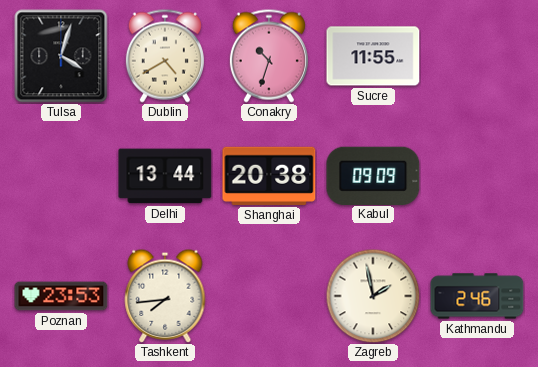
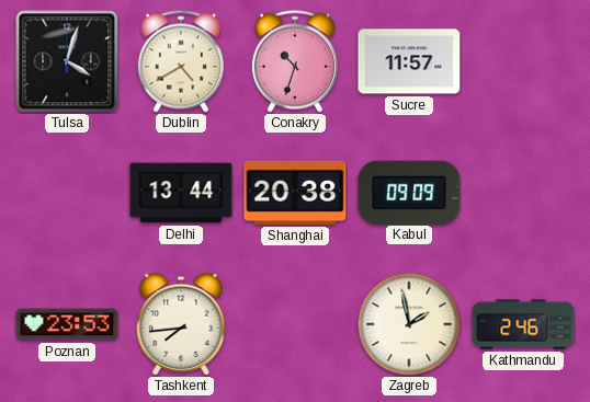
Sucre: 11:55 -> 11:57 (409, 61)
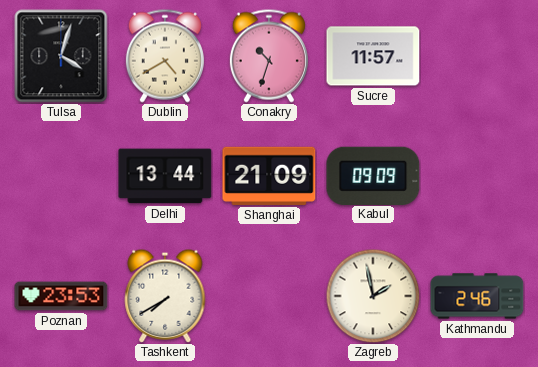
Shanghai: 20:38 -> 21:09 (269, 176)
Tashkent: 7:44 -> 7:40 (165, 296)
